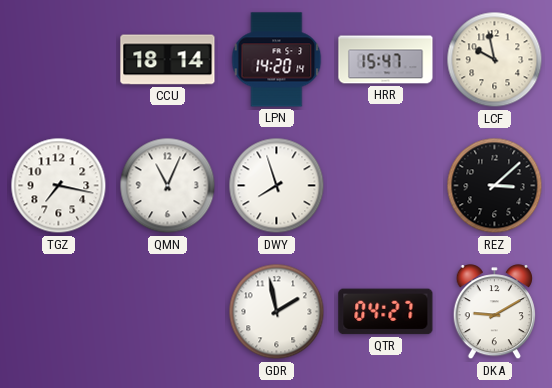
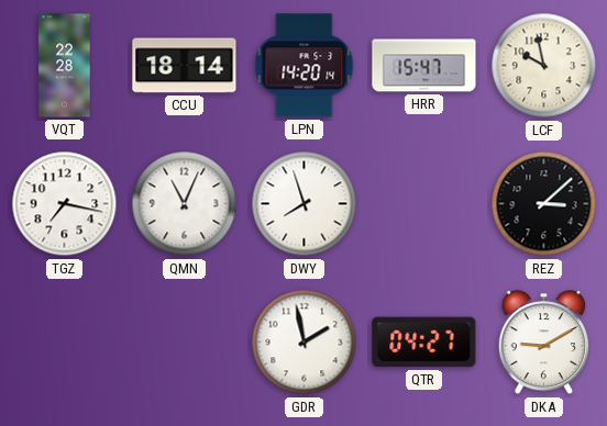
VQT: none -> 22:28 (65, 66)
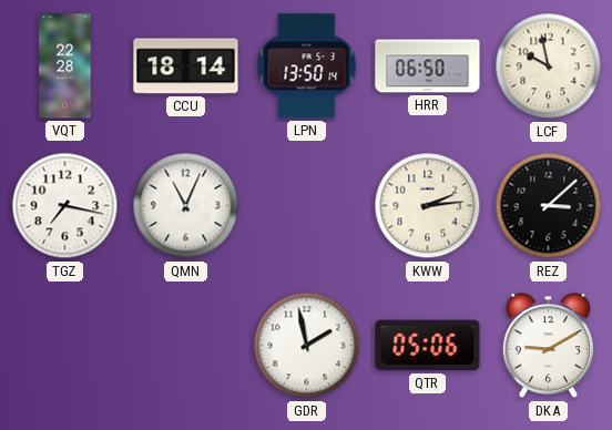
LPN: 14:20 -> 13:50 (307, 66)
HRR: 15:47 -> 06:50 (428, 66)
DWY: 7:57 -> none (305, 204)
KWW: none -> 2:14 (428, 206)
QTR: 04:27 -> 05:06 (428, 346)
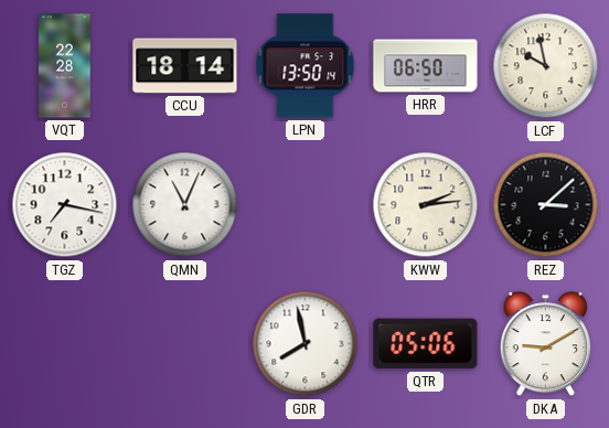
GDR: 1:58 -> 7:58 (306, 344)
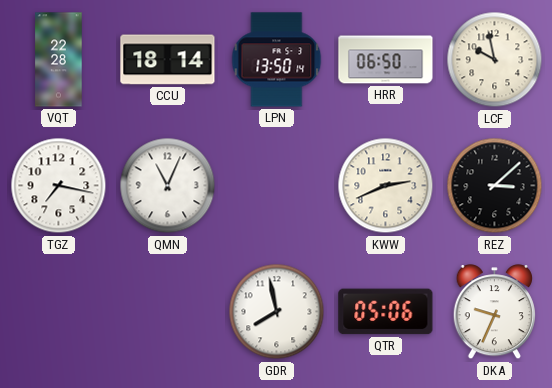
KWW: 2:14 -> 2:41 (386, 186)
DKA: 9:10 -> 9:34 (494, 312)
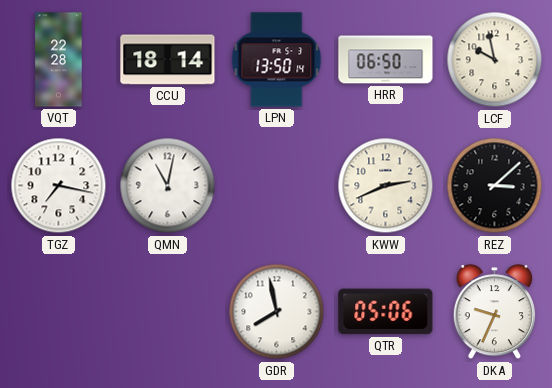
QMN: 11:04 -> 11:02 (168, 186)
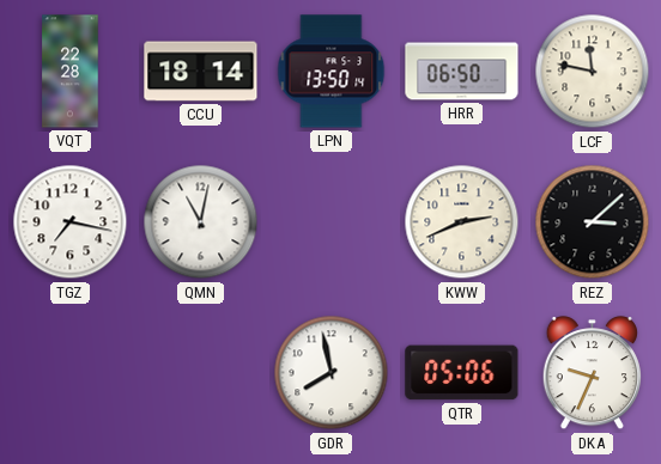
LCF: 9:58 -> 11:47 (593, 72)
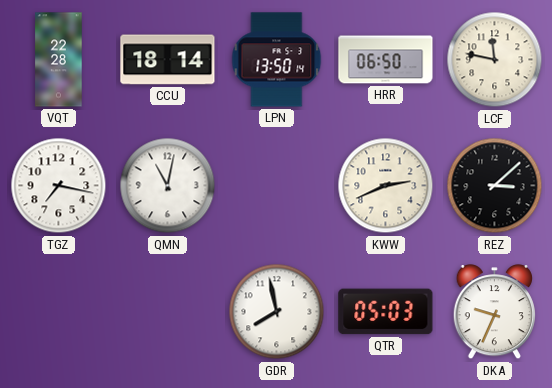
QTR: 05:06 -> 05:03 (386, 312)
